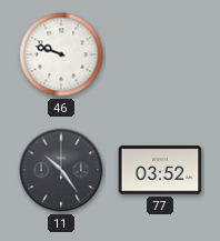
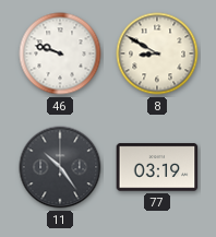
8: none -> 8:50 (157, 54)
77: 03:52 -> 03:19 (157, 167)
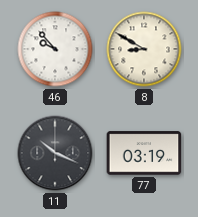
46: 9:48 -> 9:53 (55, 49)
11: 10:24 -> 10:19 (55, 153)
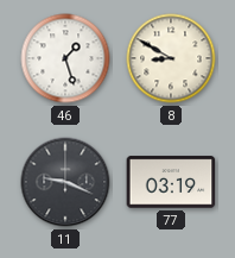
46: 9:53 -> 1:27 (65, 58)
11: 10:19 -> 9:19 (65, 182)
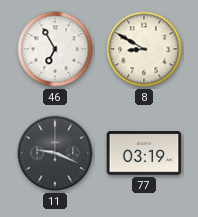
46: 1:27 -> 6:55 (55, 49)
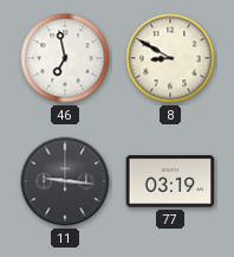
46: 6:55 -> 6:58 (65, 58)
11: 9:19 -> 9:16 (65, 181)
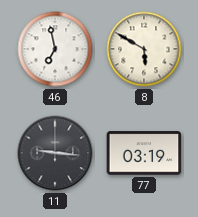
8: 8:50 -> 5:50 (144, 49)
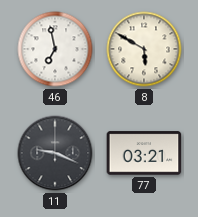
11: 9:16 -> 9:19 (55, 153)
77: 03:19 -> 03:21 (144, 153)
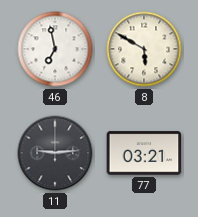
11: 9:19 -> 9:14 (55, 153)
